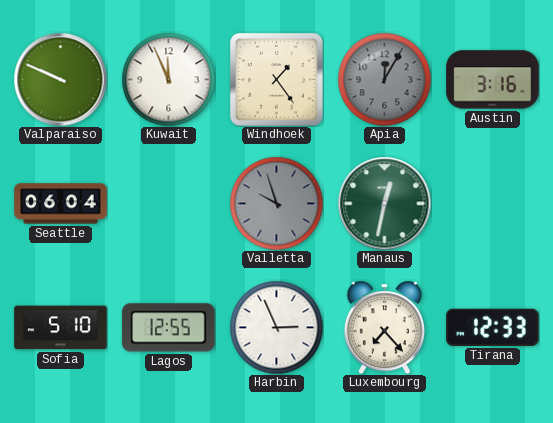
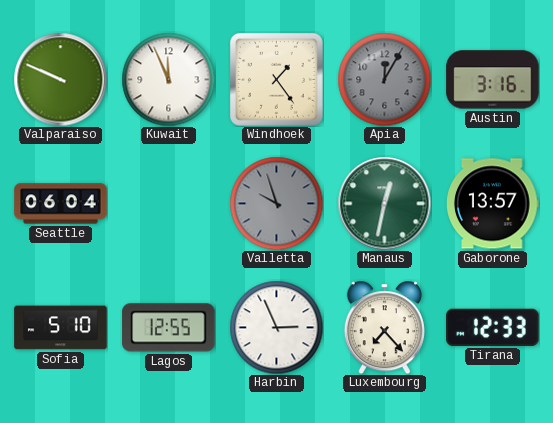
Gaborone: none -> 13:57 (493, 204)
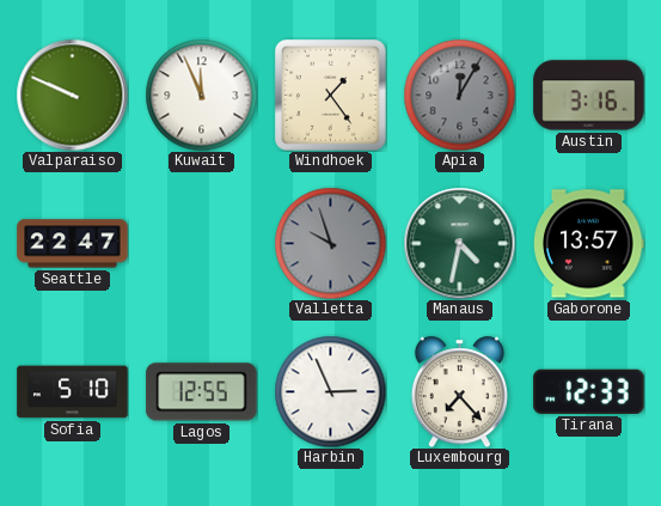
Seattle: 06:04 -> 22:47 (73, 244)
Manaus: 12:32 -> 4:32 (459, 243)
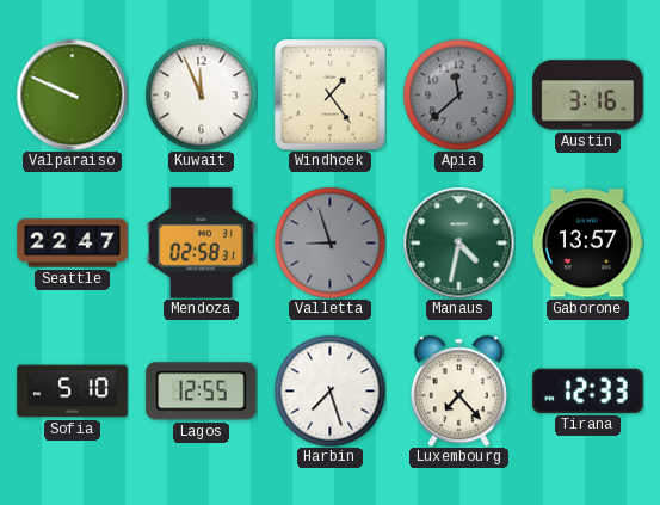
Apia: 12:05 -> 11:38 (458, 94)
Mendoza: none -> 02:58 (202, 244)
Valletta: 9:57 -> 8:57 (329, 242)
Harbin: 2:56 -> 7:27 (329, 390)
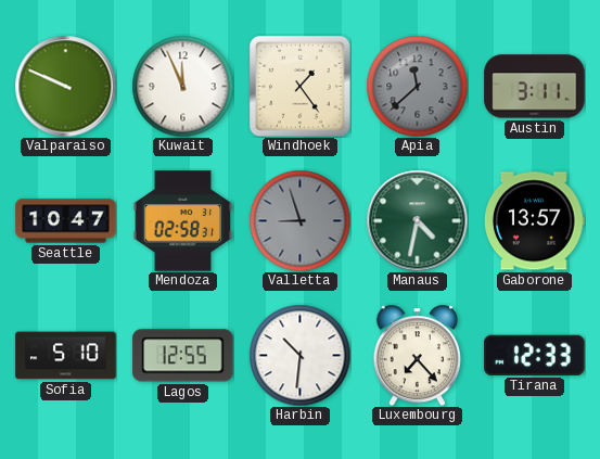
Austin: 3:16 -> 3:11 (535, 87)
Seattle: 22:47 -> 10:47 (66, 221)
Harbin: 7:27 -> 10:31 (299, 355)
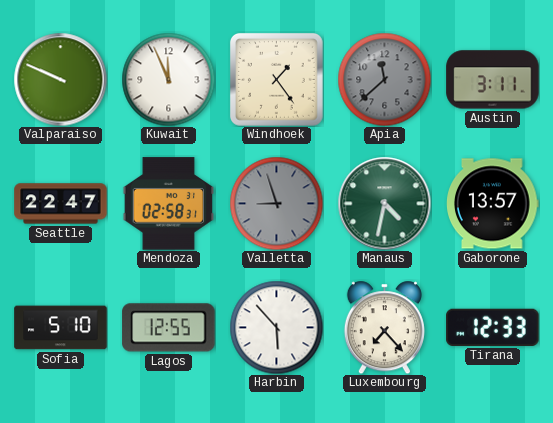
Seattle: 10:47 -> 22:47 (61, 204)
Harbin: 10:31 -> 5:53 (276, 327)
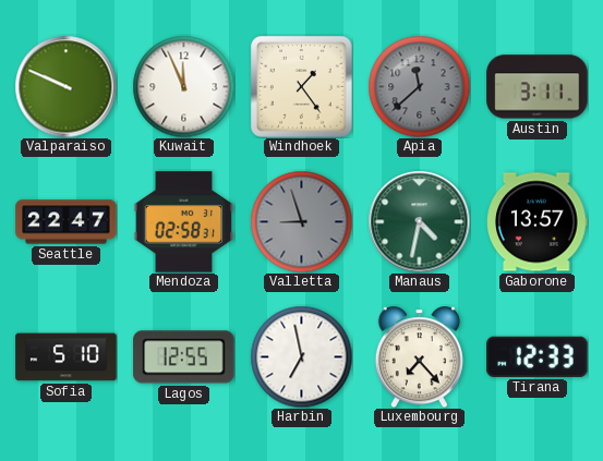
Harbin: 5:53 -> 6:58 (301, 356)
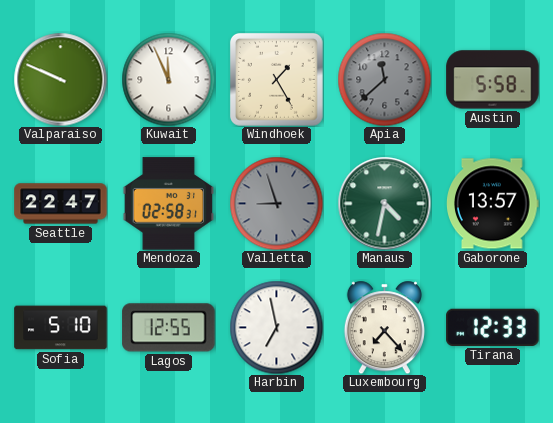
Windhoek: 1:24 -> 1:25 (276, 79)
Austin: 3:11 -> 5:58 (493, 80)
